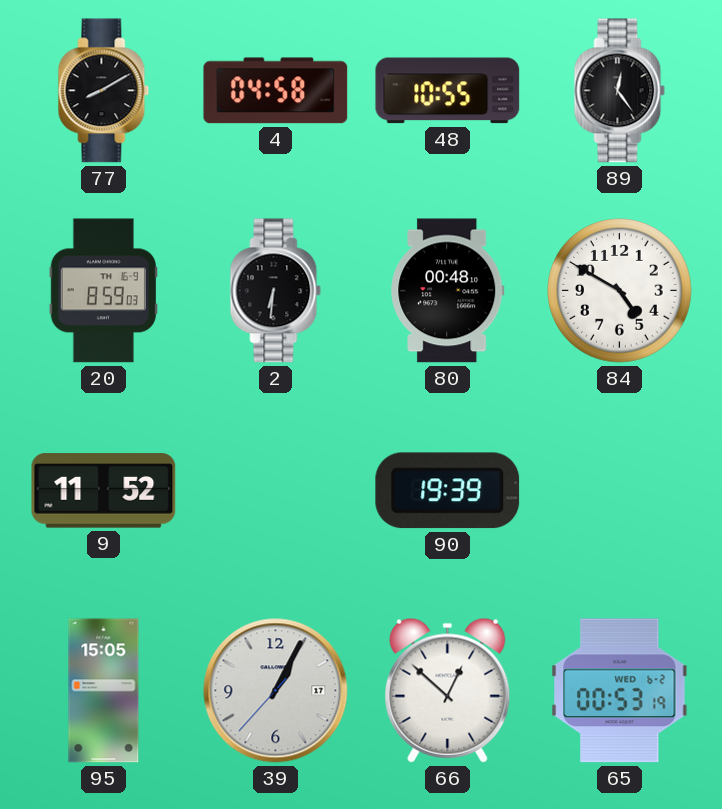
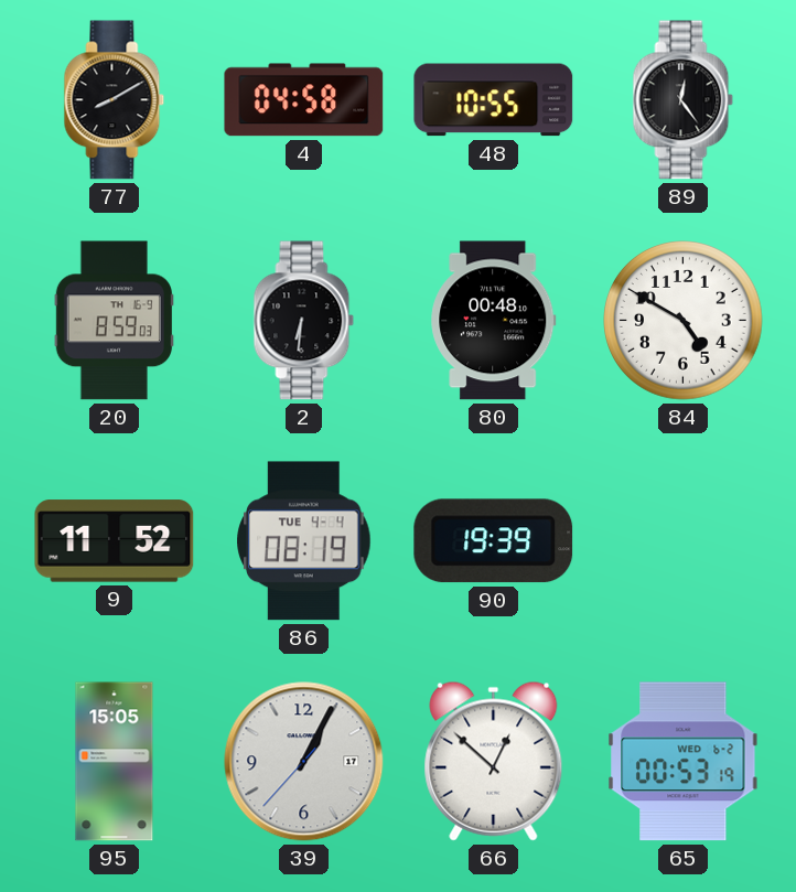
86: none -> 08:19 (304, 541)
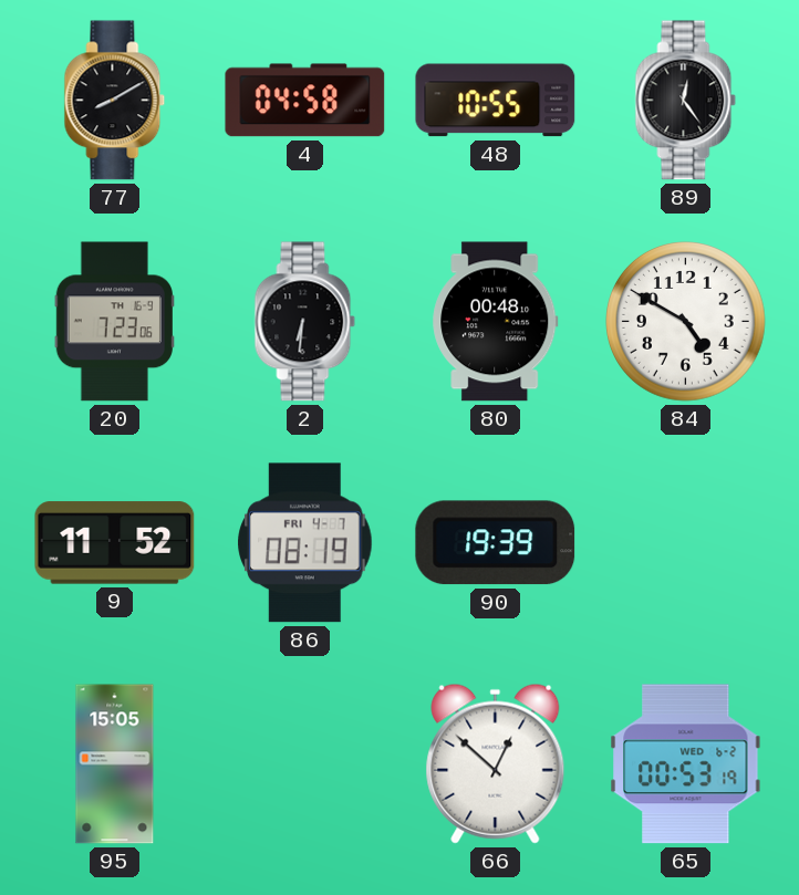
20: 8:59 -> 7:23 (114, 322)
86 date: TUE 4-4 -> FRI 4-7 (305, 543)
39: 1:04 -> none (304, 762)
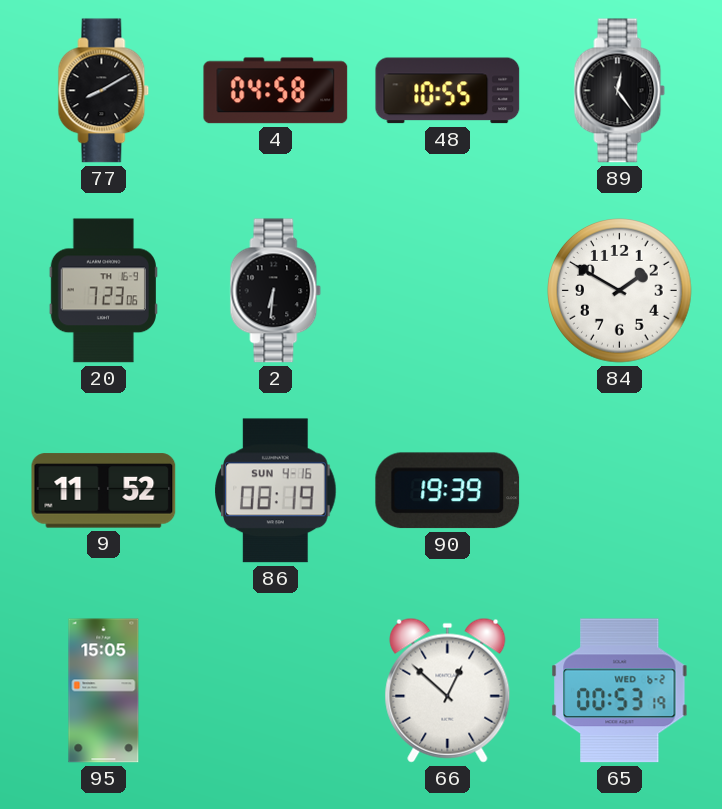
80: 00:48 -> none (496, 322)
84: 4:50 -> 1:50 (620, 291)
86 date: FRI 4-7 -> SUN 4-16 (276, 491)
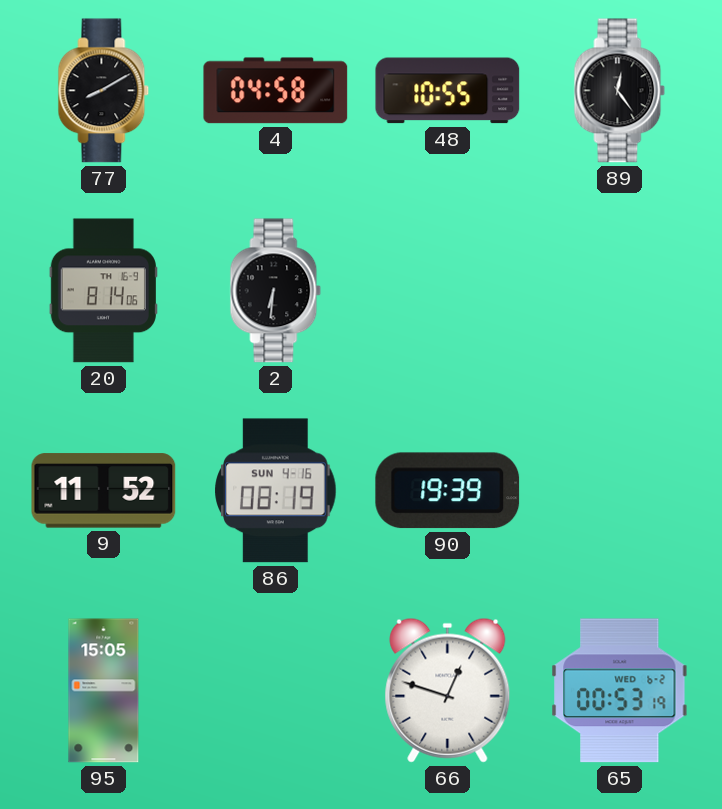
20: 7:23 -> 8:14 (103, 291)
84: 1:50 -> none (620, 291)
66: 12:52 -> 12:48 (448, 690)
